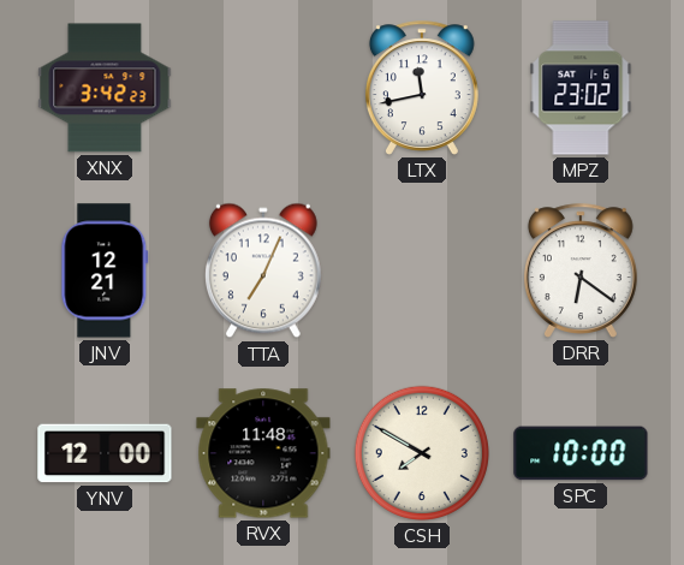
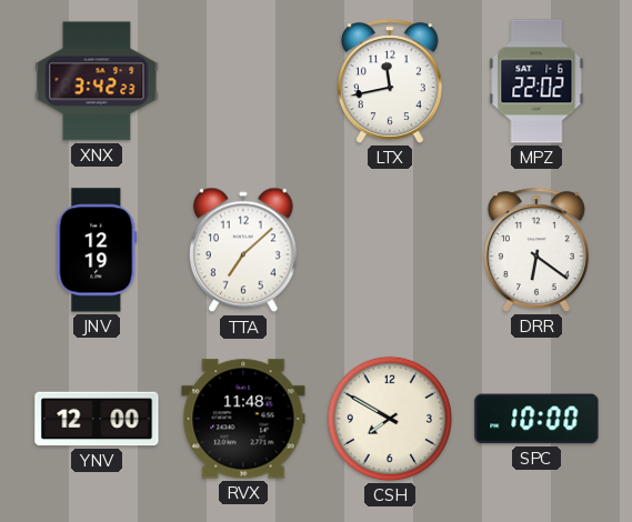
MPZ: 23:02 -> 22:02 (536, 81)
JNV: 12:21 -> 12:19 (97, 250)
TTA: 7:04 -> 7:08 (243, 250)
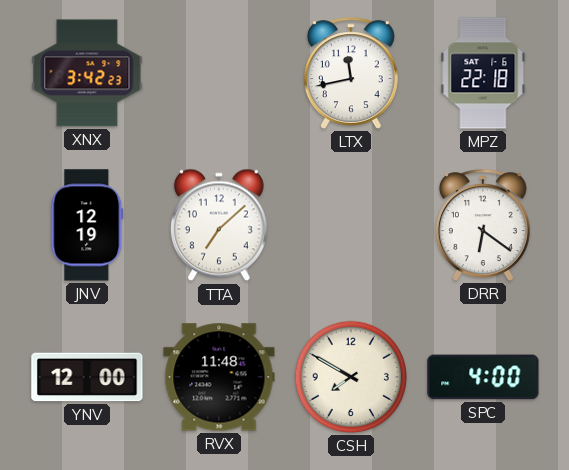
MPZ: 22:02 -> 22:18 (483, 73)
SPC: 10:00 -> 4:00 (483, 377)
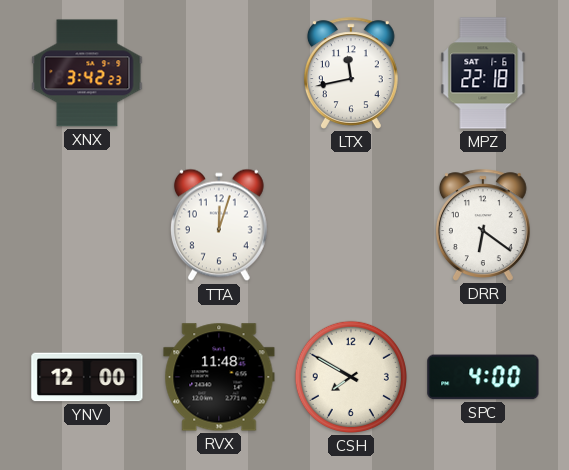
JNV: 12:19 -> none (87, 225)
TTA: 7:08 -> 12:03 (219, 225)
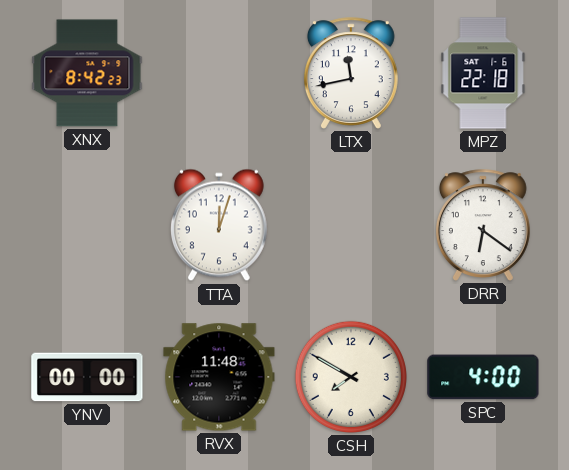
XNX: 3:42 -> 8:42 (87, 73)
YNV: 12:00 -> 00:00 (87, 377)
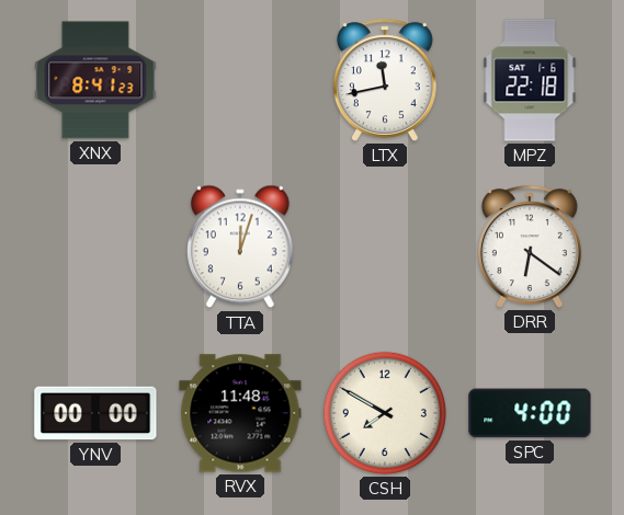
XNX: 8:42 -> 8:41 (95, 80)
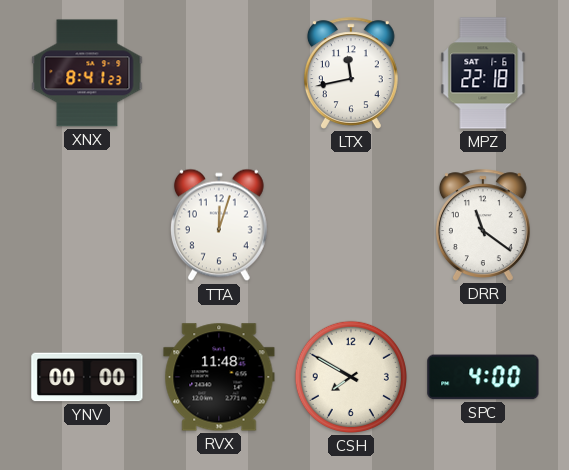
DRR: 6:21 -> 11:21 (483, 225)
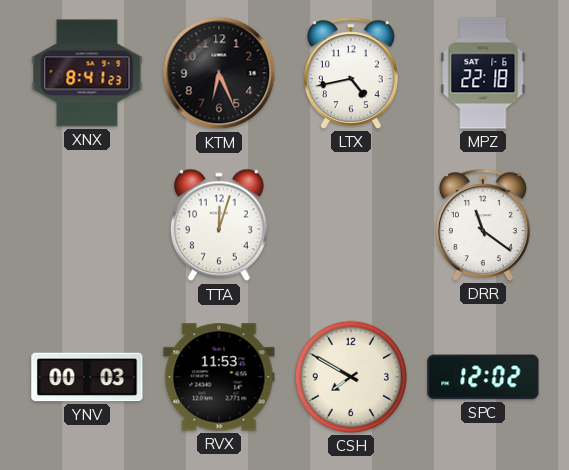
KTM: none -> 6:26 (219, 73)
LTX: 11:43 -> 4:43 (351, 73)
YNV: 00:00 -> 00:03 (87, 377)
RVX: 11:48 -> 11:53 (219, 377)
SPC: 4:00 -> 12:02 (483, 377)
